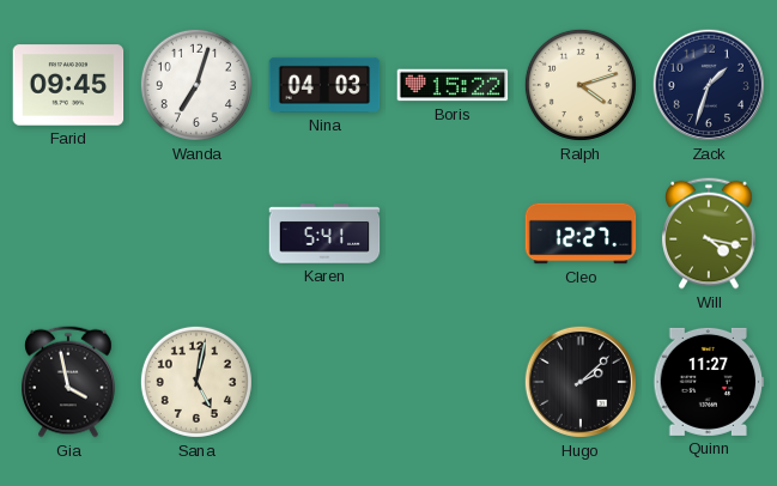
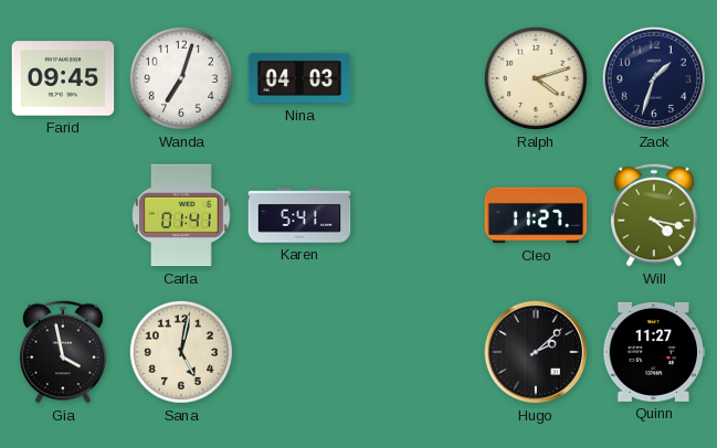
Boris: 15:22 -> none (453, 85)
Carla: none -> 01:41 (181, 215)
Cleo: 12:27 -> 11:27 (536, 215)
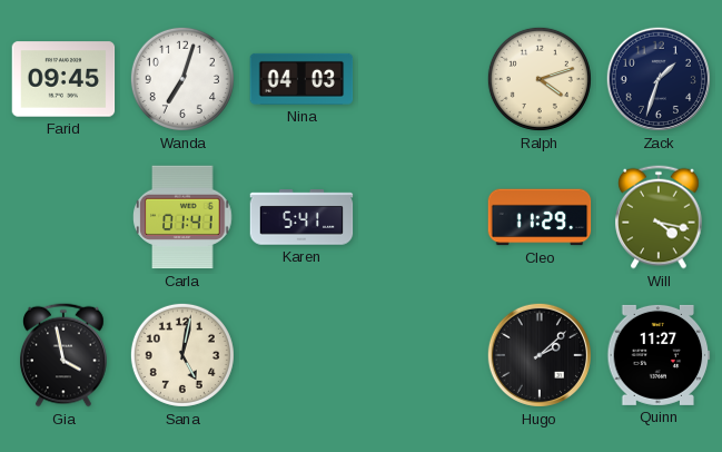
Cleo: 11:27 -> 11:29 (540, 217)
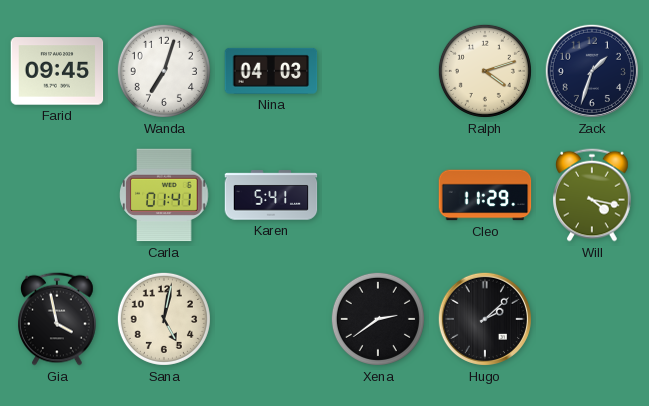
Xena: none -> 2:39 (378, 319)
Quinn: 11:27 -> none (659, 355)
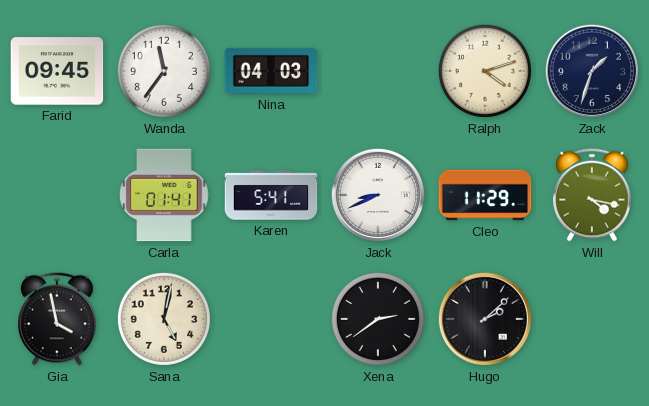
Wanda: 7:03 -> 11:36 (164, 71)
Jack: none -> 8:41 (378, 195)
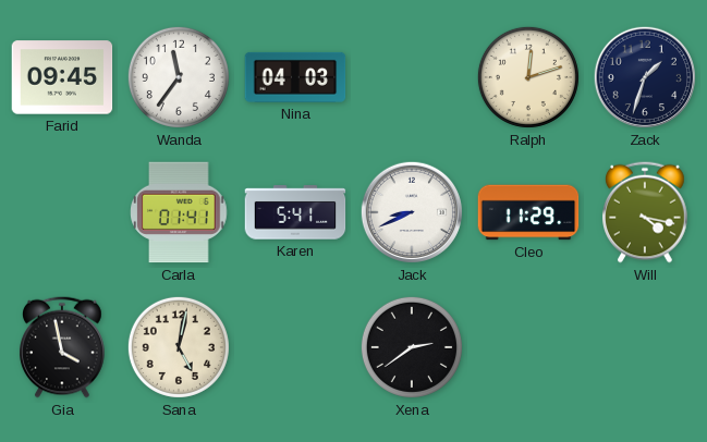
Ralph: 4:12 -> 12:12 (528, 77)
Hugo: 2:08 -> none (485, 319)
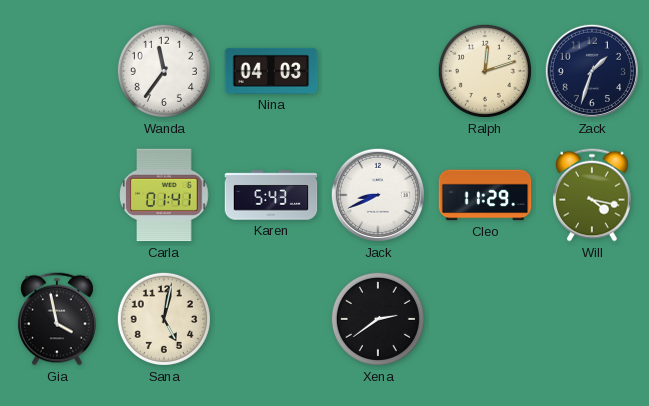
Farid: 09:45 -> none (62, 77)
Karen: 5:41 -> 5:43 (271, 195)
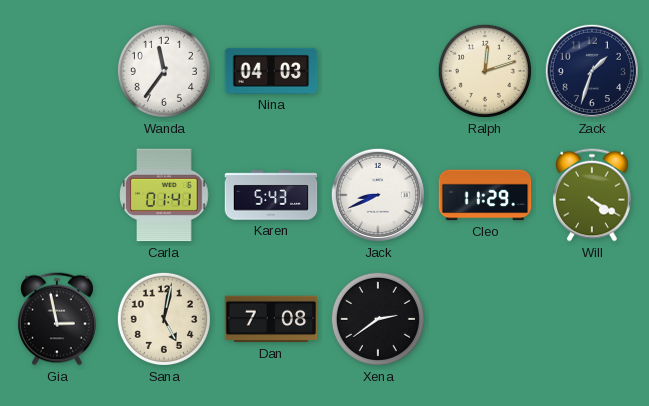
Will: 4:17 -> 4:20 (593, 195)
Gia: 3:58 -> 2:58 (58, 319)
Dan: none -> 7:08 (271, 319)
